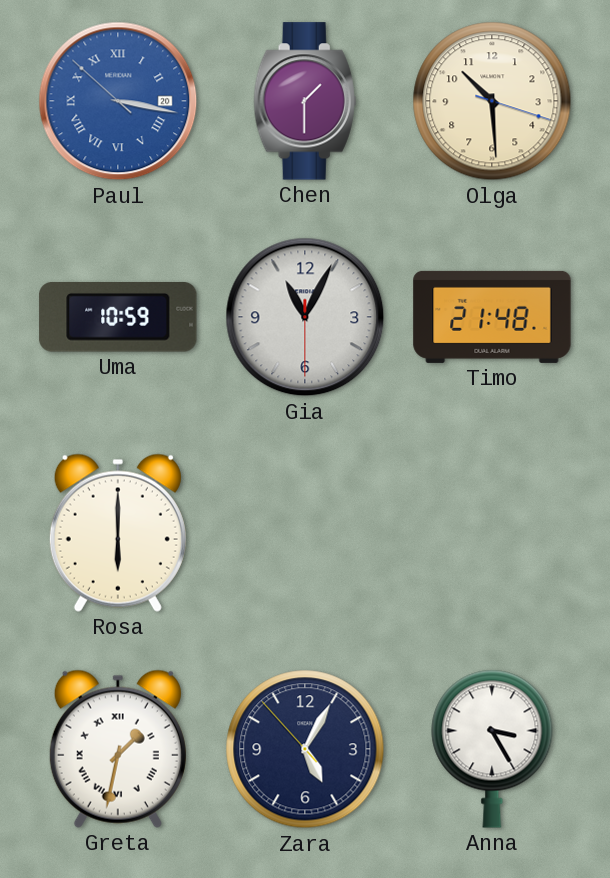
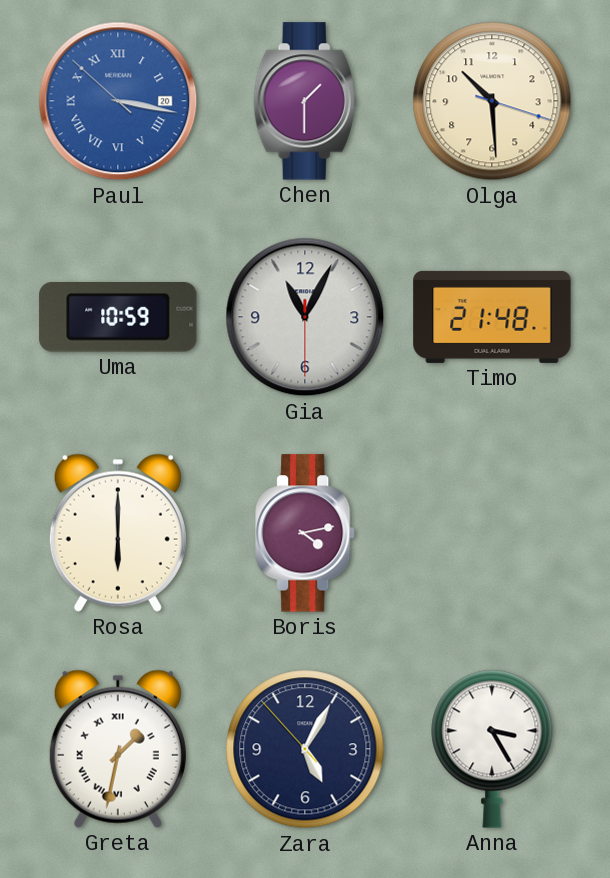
Boris: none -> 4:13 (306, 533)
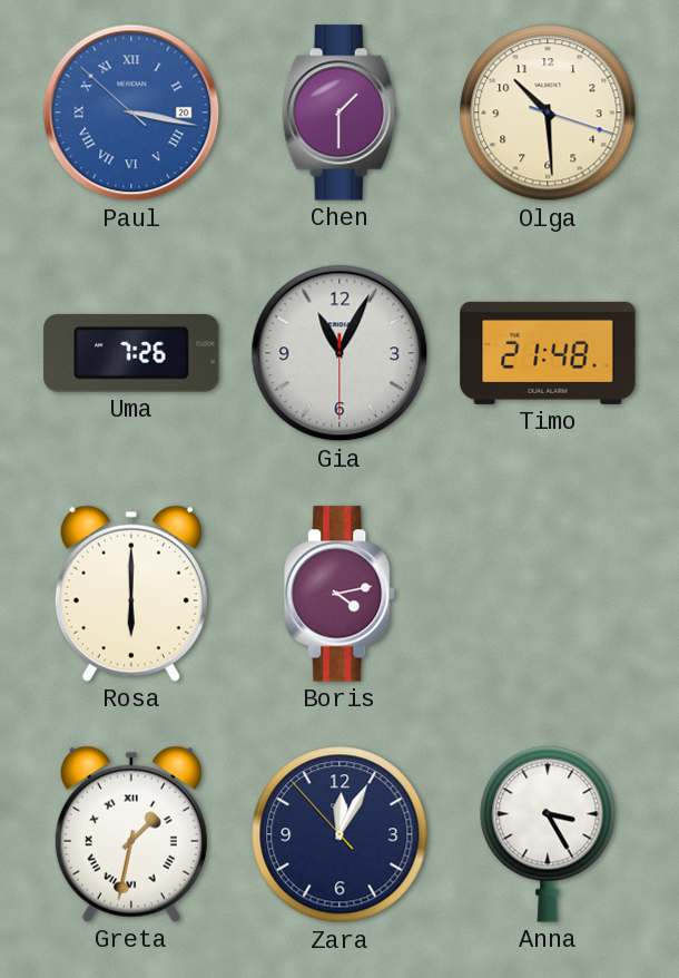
Uma: 10:59 -> 7:26 (131, 354)
Zara: 5:04 -> 12:04 (339, 834)
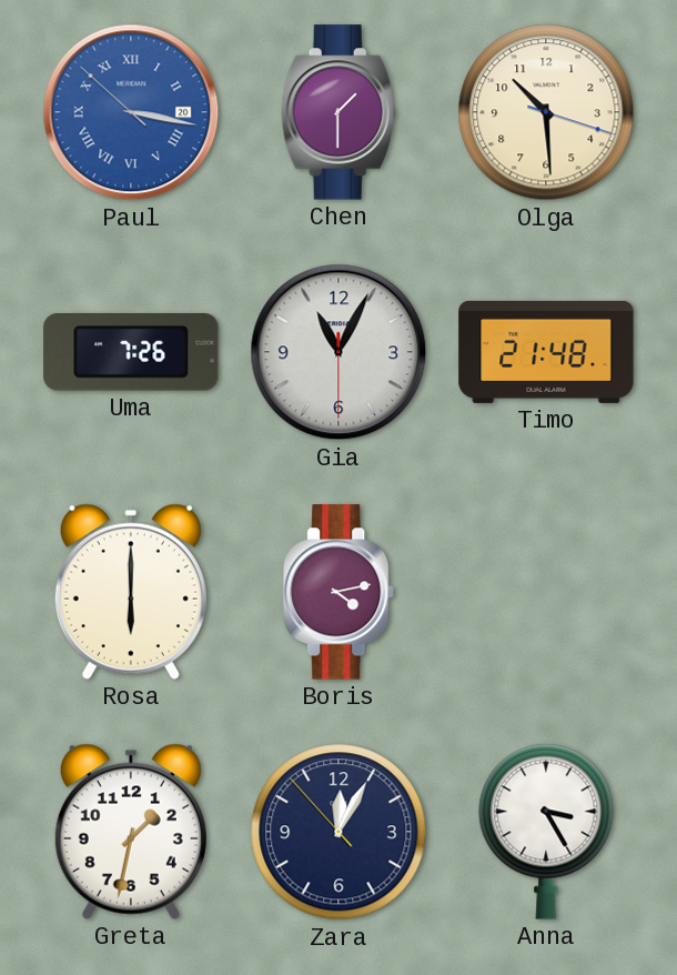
Greta numerals: Roman -> Arabic (131, 832)
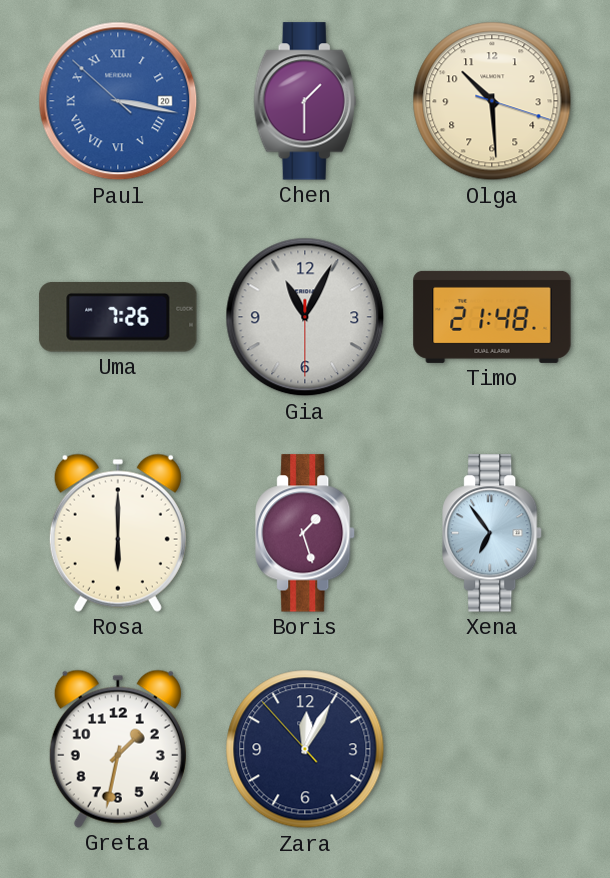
Boris: 4:13 -> 1:27 (306, 533)
Xena: none -> 6:54 (493, 533)
Anna: 3:25 -> none (546, 832)
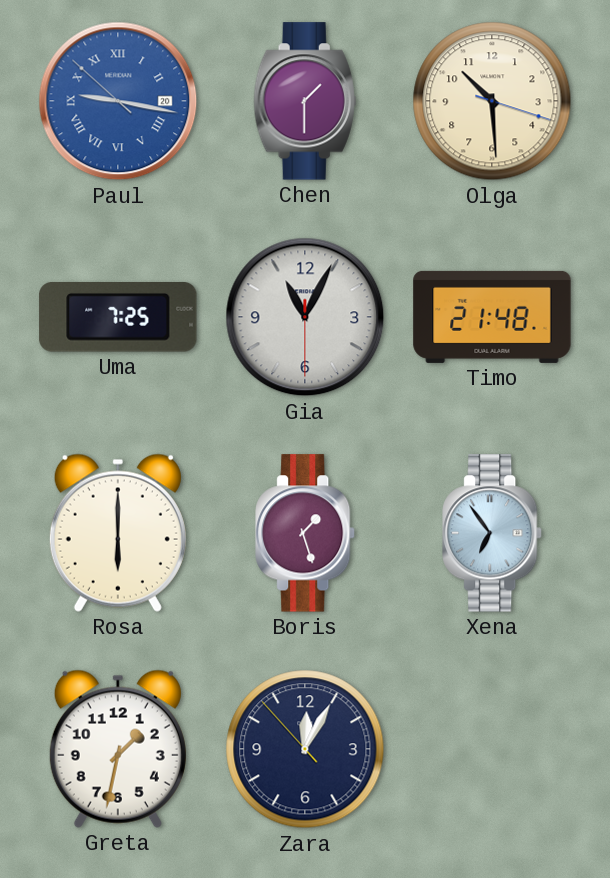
Paul: 3:16 -> 9:16 (118, 101)
Uma: 7:26 -> 7:25 (118, 318)
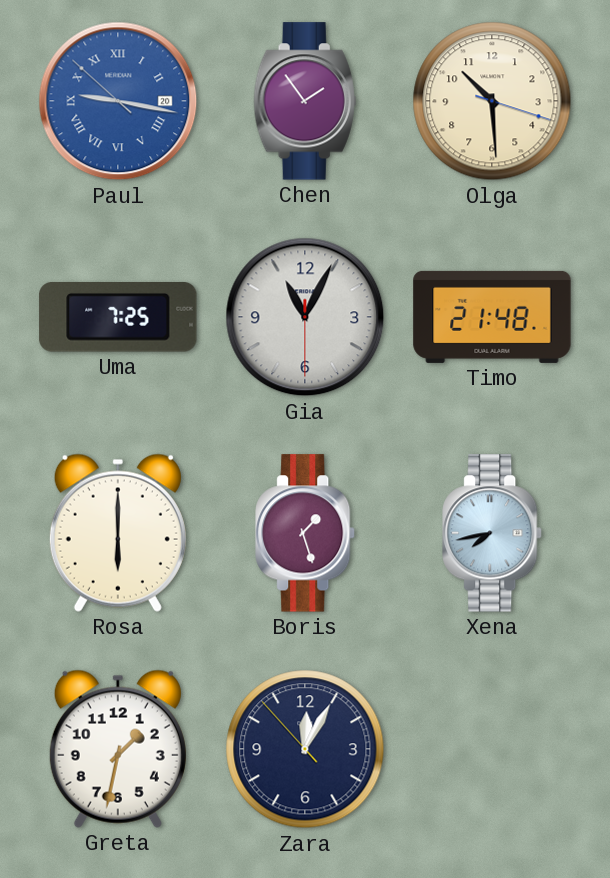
Chen: 1:30 -> 1:54 (305, 101)
Xena: 6:54 -> 7:43 (493, 533)
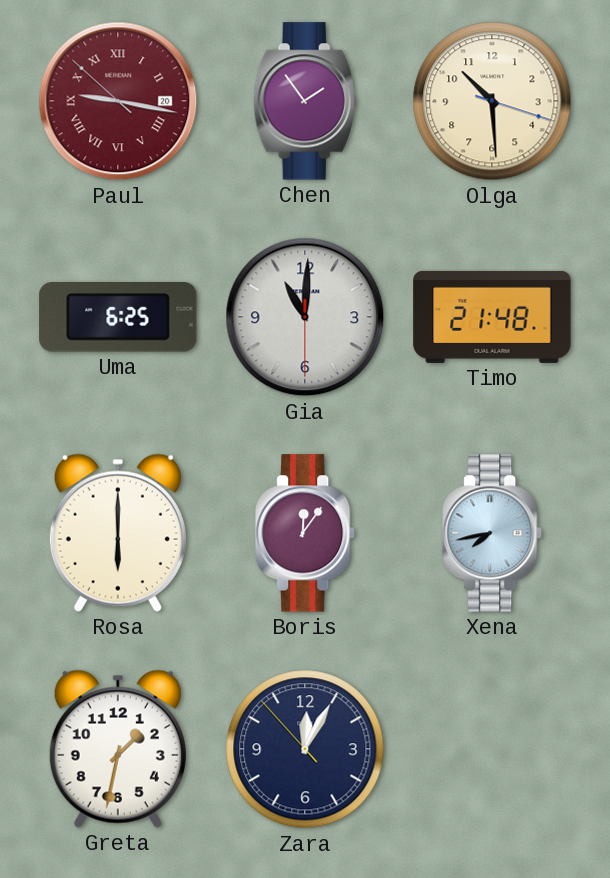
Paul dial: blue -> burgundy (118, 101)
Uma: 7:25 -> 6:25 (118, 318)
Gia: 11:04 -> 11:00 (305, 317)
Boris: 1:27 -> 12:06 (306, 533)
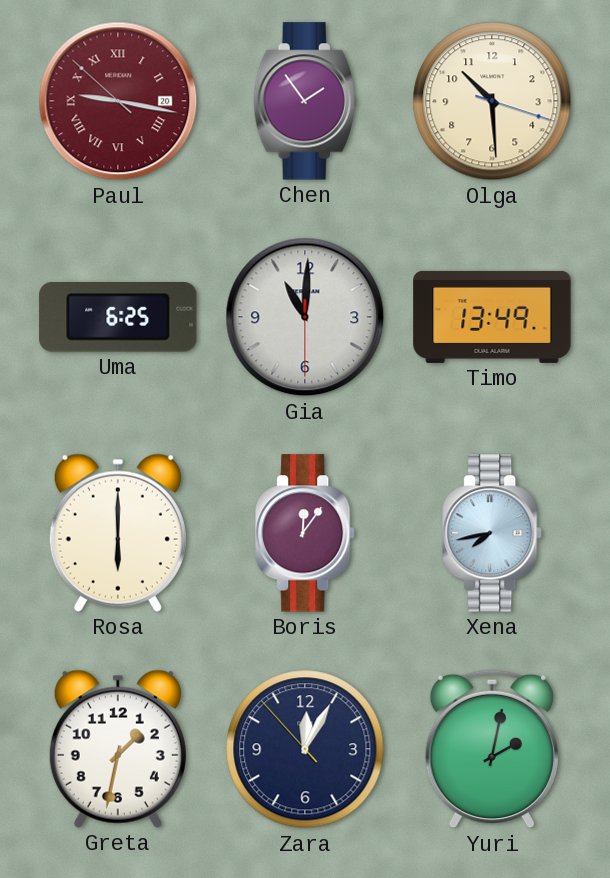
Timo: 21:48 -> 13:49 (492, 317)
Yuri: none -> 2:02 (492, 749)
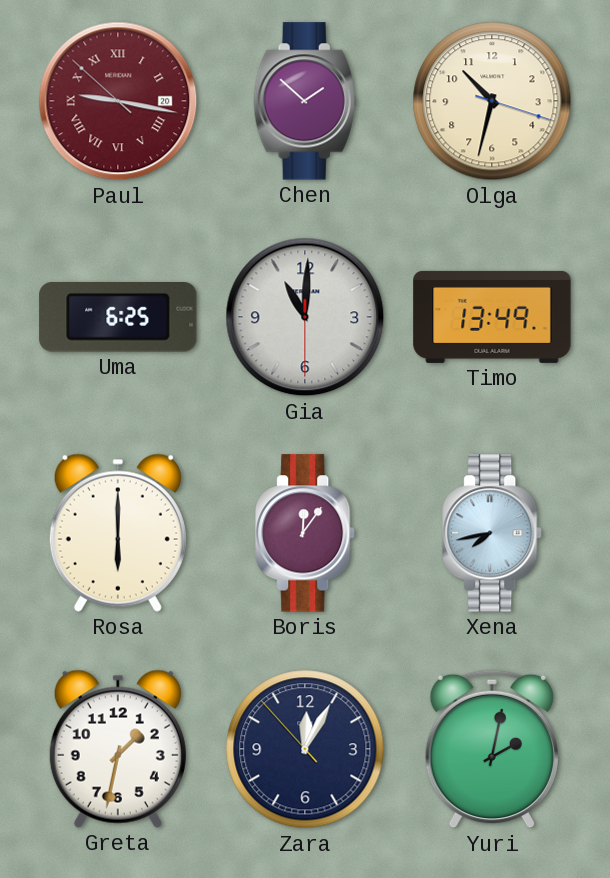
Chen: 1:54 -> 1:52 (305, 101)
Olga: 10:29 -> 10:32 (492, 101)
